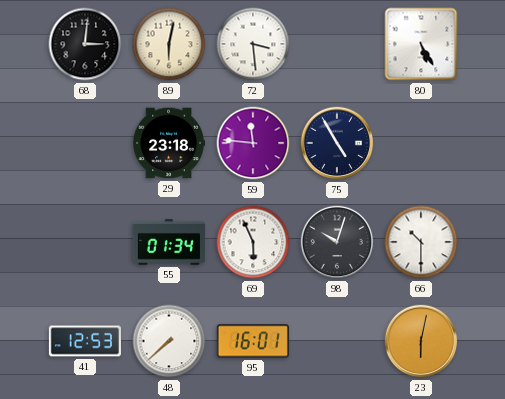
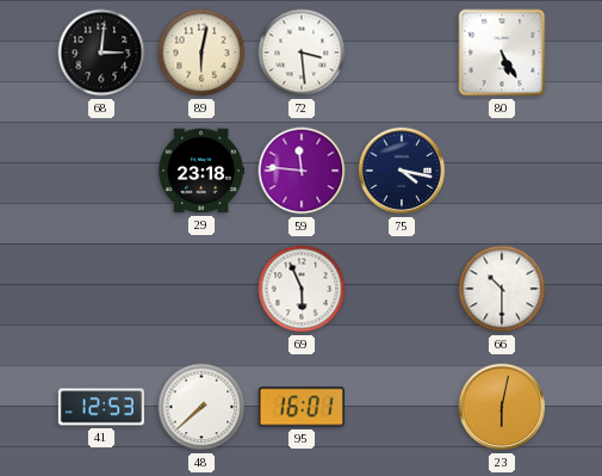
75: 4:55 -> 4:17 (402, 171)
55: 01:34 -> none (169, 242)
98: 10:03 -> none (337, 242)
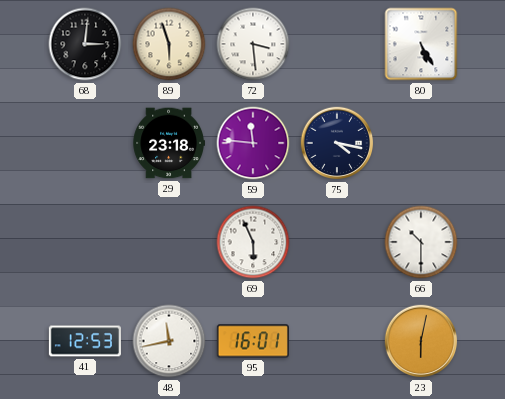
89: 6:02 -> 5:57 (169, 44)
48: 7:38 -> 11:43 (169, 341)
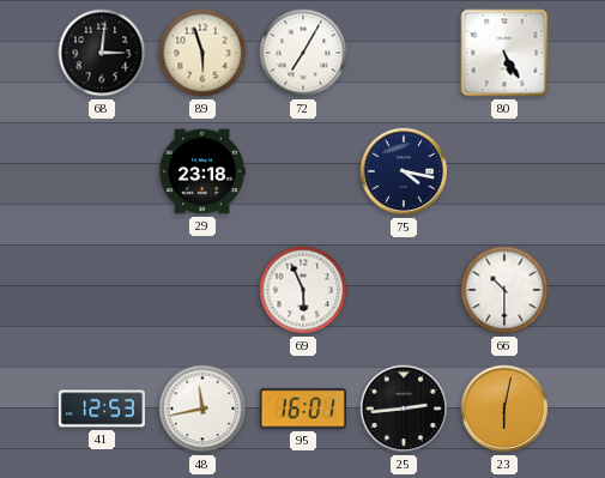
72: 3:29 -> 7:05 (303, 53)
59: 11:46 -> none (253, 143)
25: none -> 2:44 (404, 409)
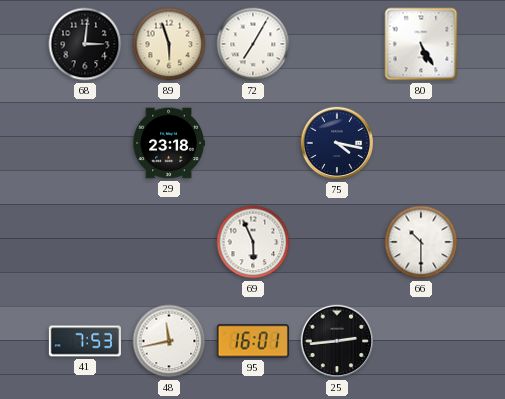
41: 12:53 -> 7:53 (85, 341)
23: 6:02 -> none (504, 409)
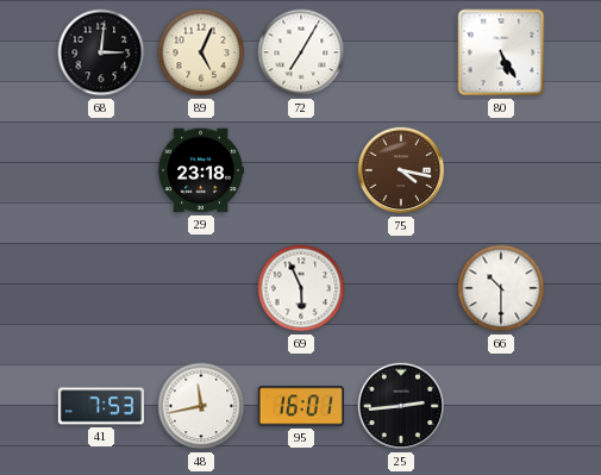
89: 5:57 -> 5:04 (201, 52)
75 dial: navy -> brown (401, 170)
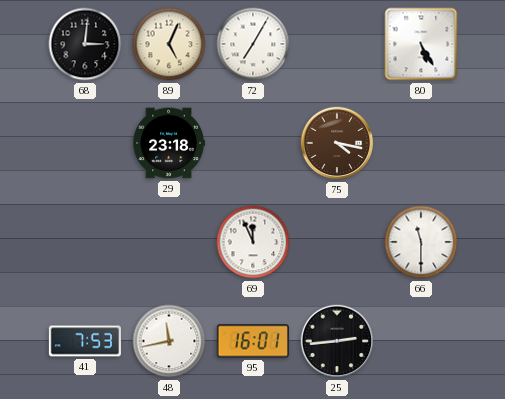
69: 5:56 -> 11:56 (253, 242)
66: 10:30 -> 11:30 (421, 242)
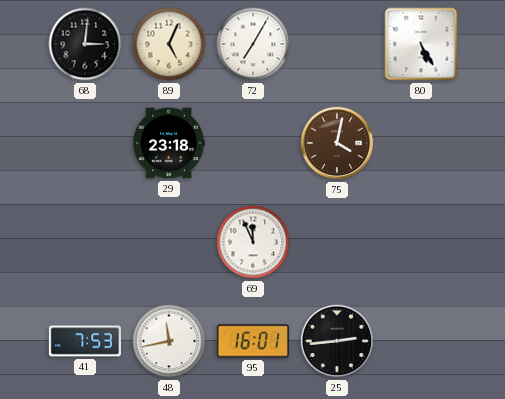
75: 4:17 -> 4:02 (337, 143)
66: 11:30 -> none (421, 242)
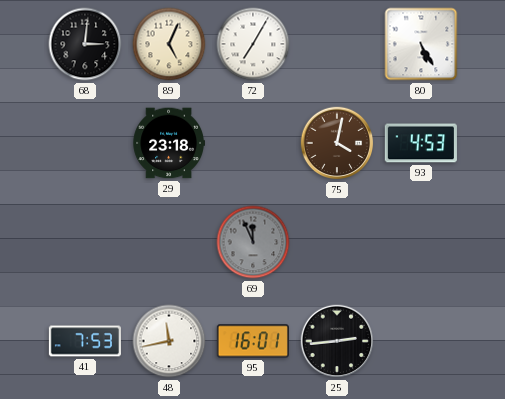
93: none -> 4:53 (421, 143)
69 dial: white -> grey (253, 242)
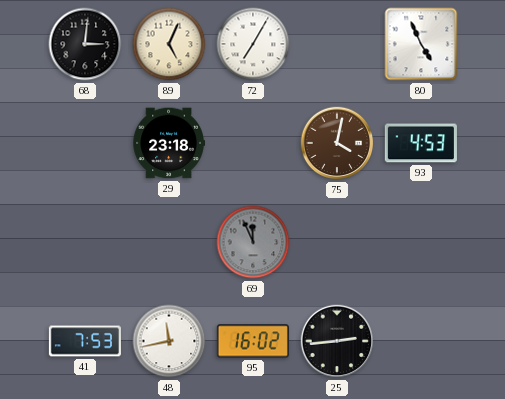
80: 5:25 -> 4:56 (421, 44)
95: 16:01 -> 16:02 (253, 341)
